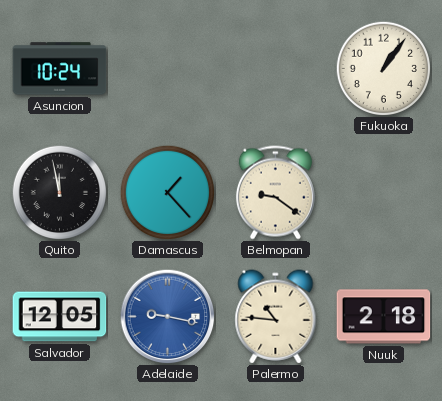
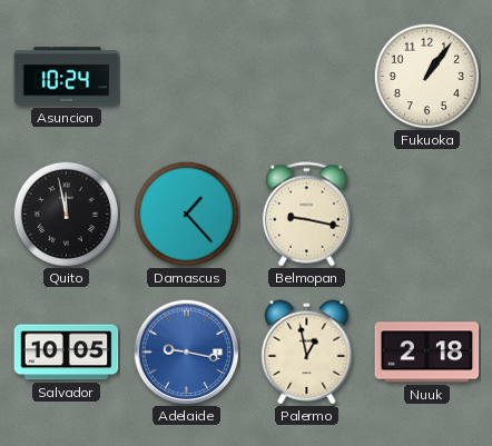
Belmopan: 9:21 -> 9:17 (306, 215)
Salvador: 12:05 -> 10:05 (67, 353)
Palermo: 10:46 -> 12:58 (307, 353)
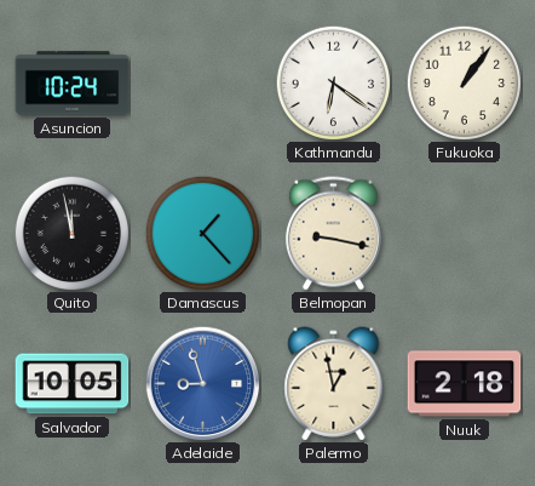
Kathmandu: none -> 6:21 (333, 82)
Adelaide: 9:17 -> 8:57 (202, 383)
